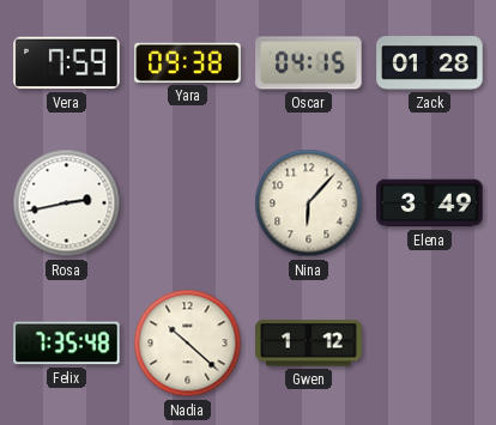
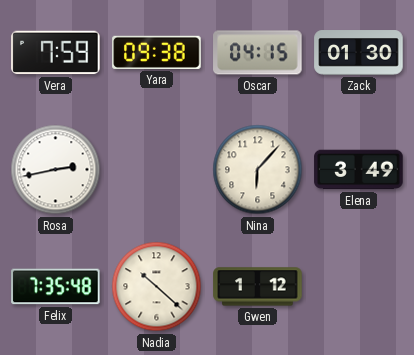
Zack: 01:28 -> 01:30 (359, 53)
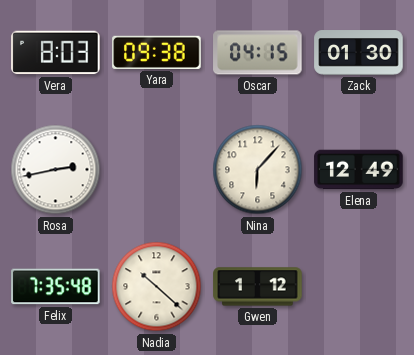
Vera: 7:59 -> 8:03 (56, 53)
Elena: 3:49 -> 12:49 (359, 170)
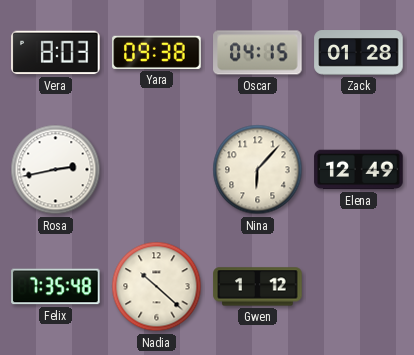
Zack: 01:30 -> 01:28 (359, 53)
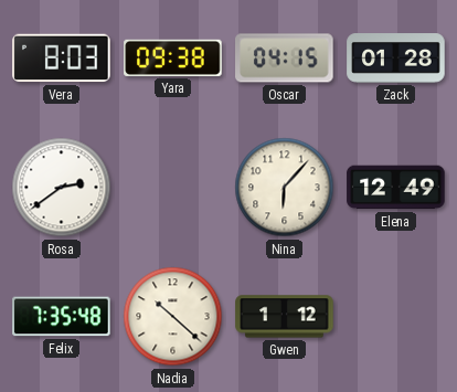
Rosa: 2:43 -> 2:39 (62, 188)
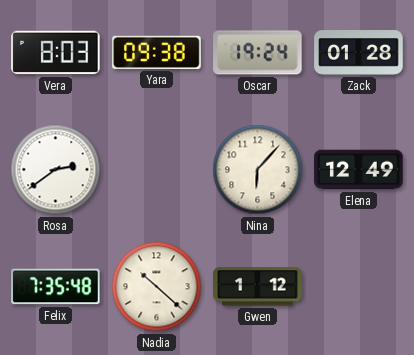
Oscar: 04:15 -> 19:24 (258, 53)
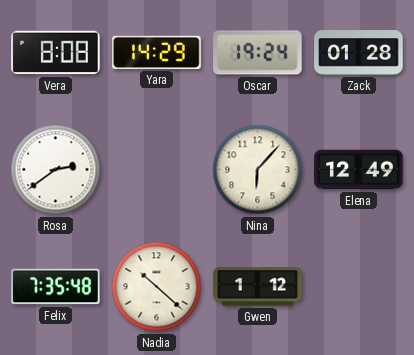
Vera: 8:03 -> 8:08 (56, 53)
Yara: 09:38 -> 14:29 (157, 52)
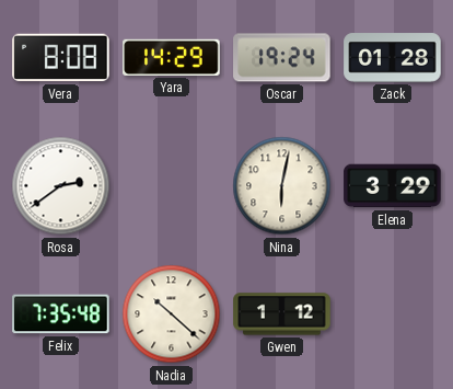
Nina: 6:07 -> 6:02 (282, 186)
Elena: 12:49 -> 3:29 (393, 186)
